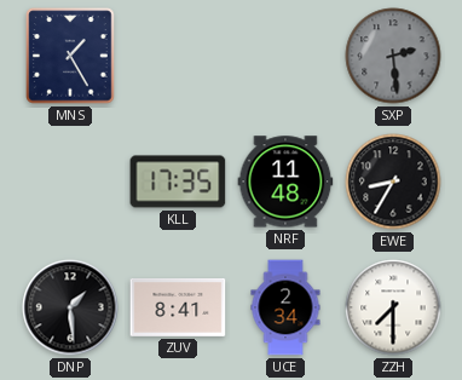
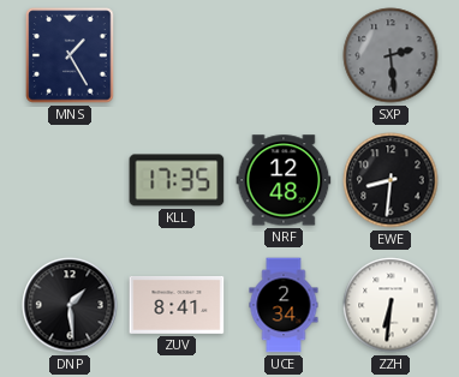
NRF: 11:48 -> 12:48 (284, 180)
EWE: 8:35 -> 8:31 (391, 180)
ZZH: 7:30 -> 6:31 (391, 305)
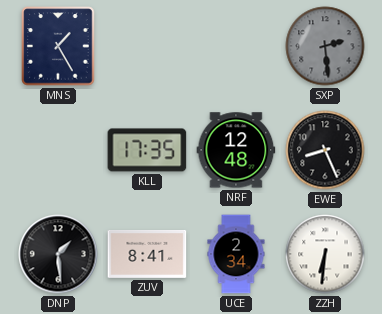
EWE: 8:31 -> 8:26 (325, 150)
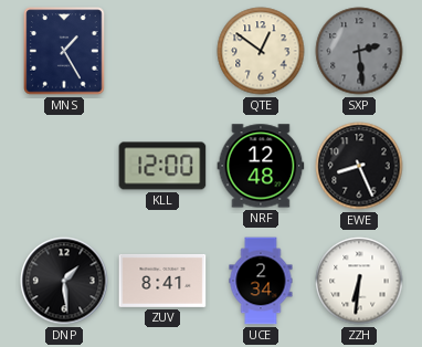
QTE: none -> 12:51 (261, 51)
KLL: 17:35 -> 12:00 (162, 166)
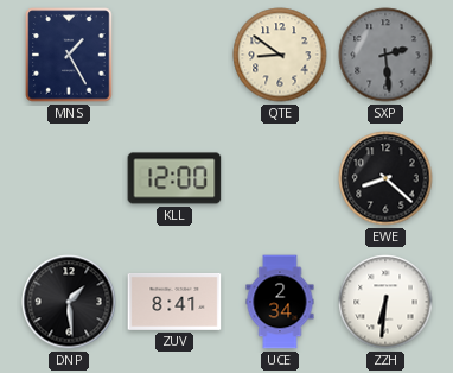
QTE: 12:51 -> 8:51 (280, 55)
NRF: 12:48 -> none (261, 166)
EWE: 8:26 -> 8:22 (385, 178)
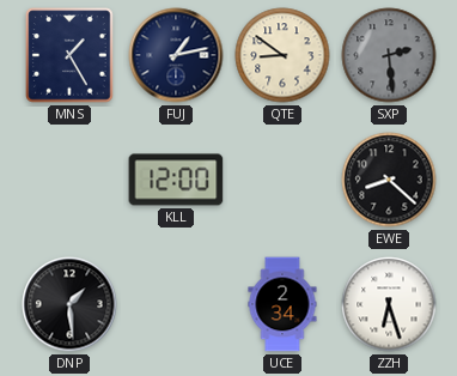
FUJ: none -> 1:13 (176, 55)
ZUV: 8:41 -> none (174, 302)
ZZH: 6:31 -> 6:27 (389, 304)
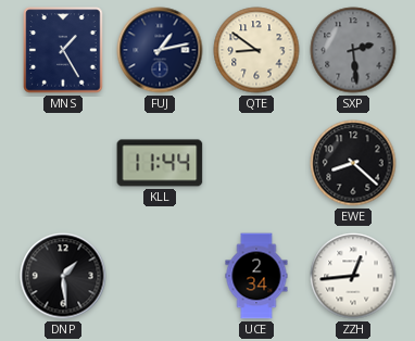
KLL: 12:00 -> 11:44 (160, 163)
ZZH: 6:27 -> 12:44 (353, 276)
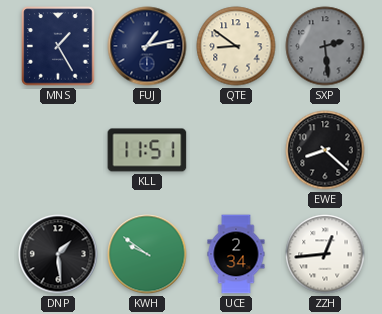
KLL: 11:44 -> 11:51 (147, 150)
KWH: none -> 9:51 (147, 254)
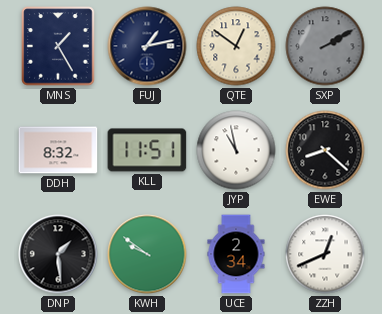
QTE: 8:51 -> 12:51 (236, 46)
SXP: 2:29 -> 2:10 (325, 46)
DDH: none -> 8:32 (58, 150)
JYP: none -> 10:58 (236, 150)
ZZH: 12:44 -> 12:41 (325, 254)
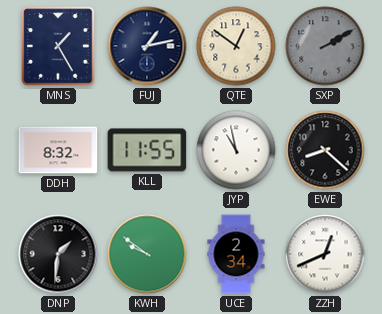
KLL: 11:51 -> 11:55 (147, 150)
DNP: 1:29 -> 1:31 (58, 254)
